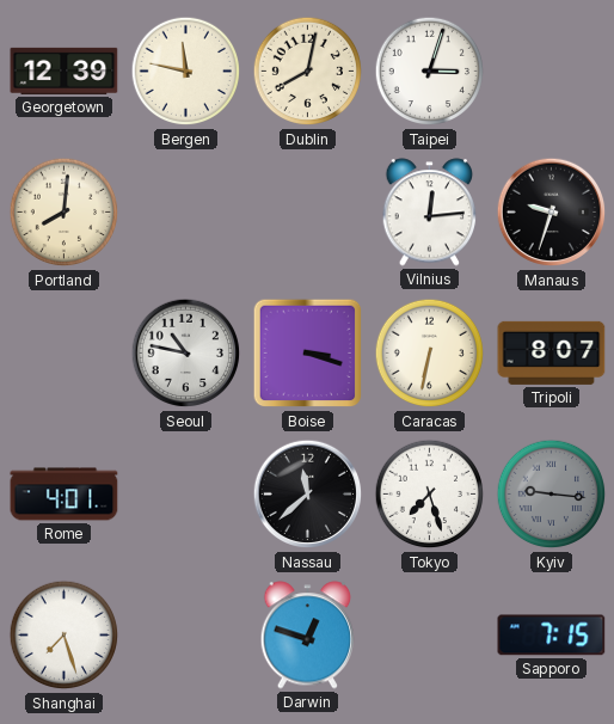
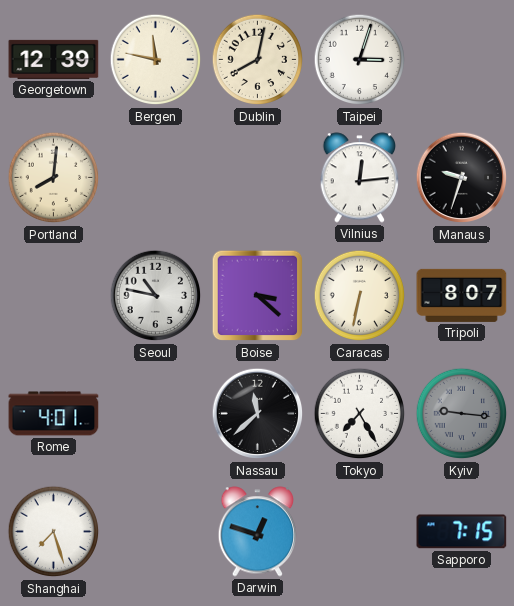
Boise: 3:18 -> 3:22 (258, 296)
Tokyo: 7:27 -> 7:25 (360, 414)
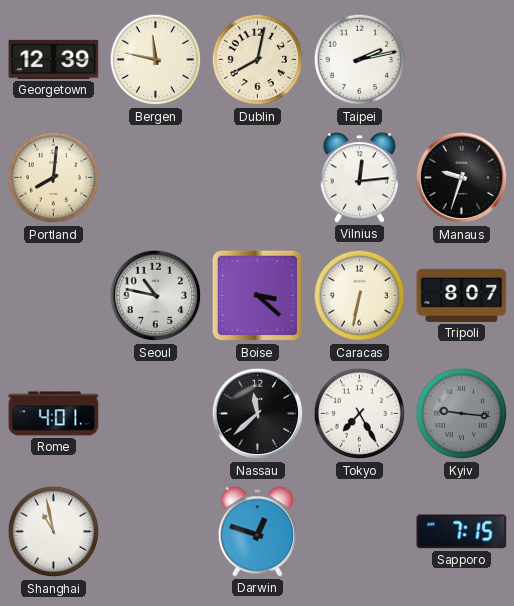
Taipei: 3:03 -> 2:13 (360, 60)
Shanghai: 7:27 -> 10:58 (54, 532)
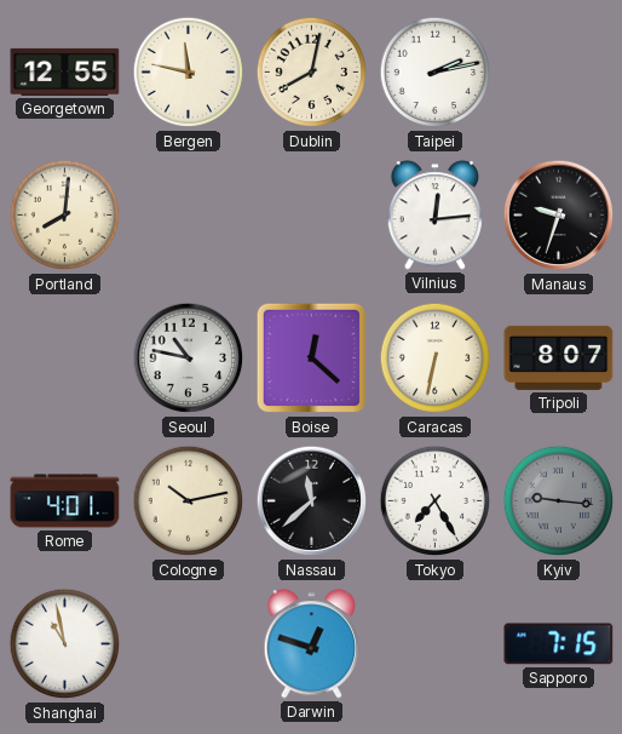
Georgetown: 12:39 -> 12:55 (65, 71)
Boise: 3:22 -> 12:22 (312, 359)
Cologne: none -> 10:13 (189, 501)
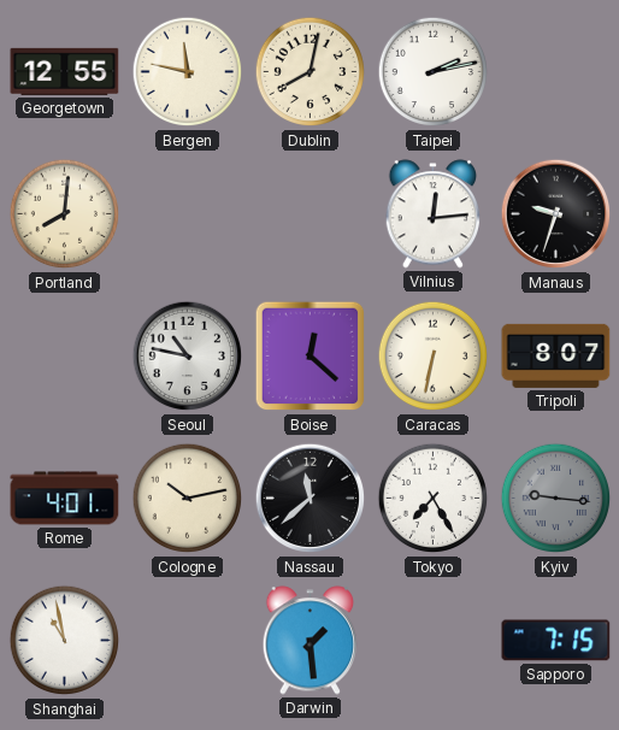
Darwin: 12:48 -> 1:29 (311, 641)
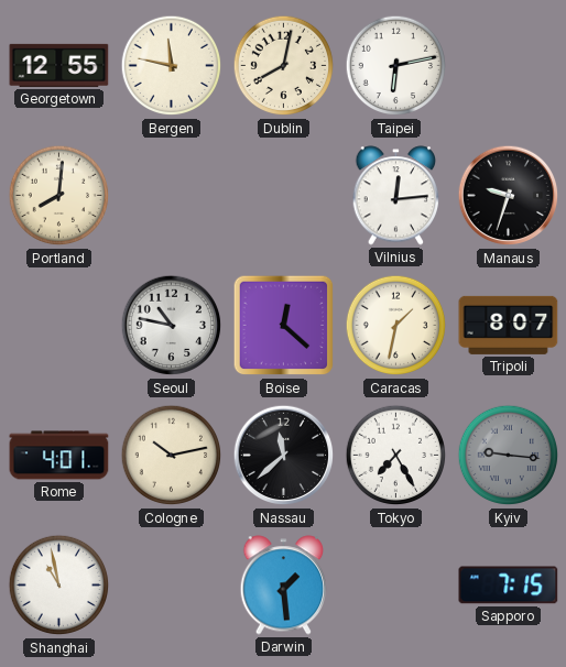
Taipei: 2:13 -> 6:13 (396, 66)
Caracas: 6:32 -> 1:32 (396, 326)
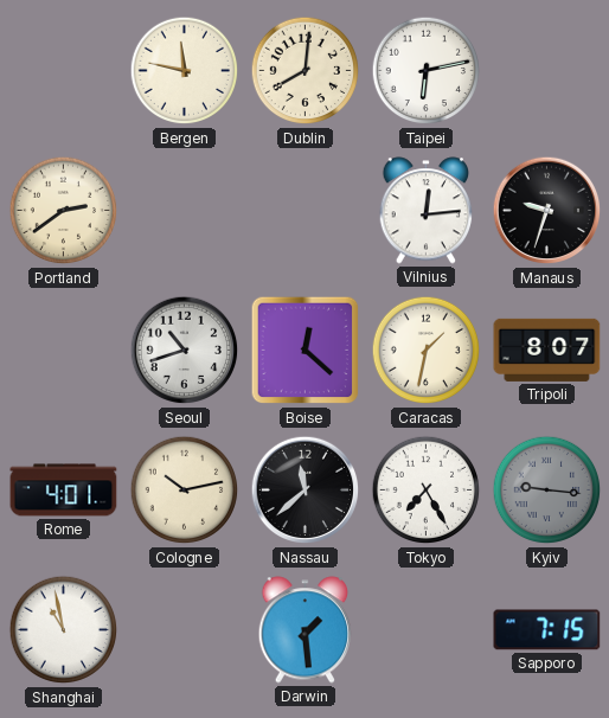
Georgetown: 12:55 -> none (59, 65)
Dublin: 8:02 -> 8:01 (306, 71)
Portland: 8:01 -> 2:39 (64, 211)
Seoul: 10:47 -> 10:42 (185, 351)
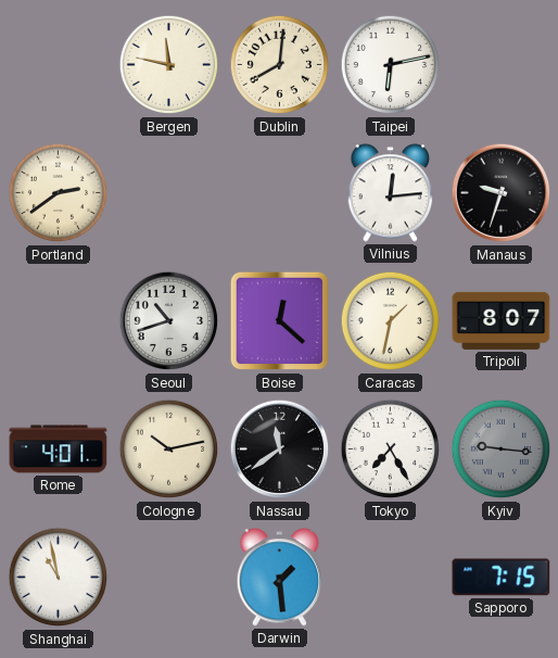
Nassau: 11:38 -> 11:39 (280, 450)
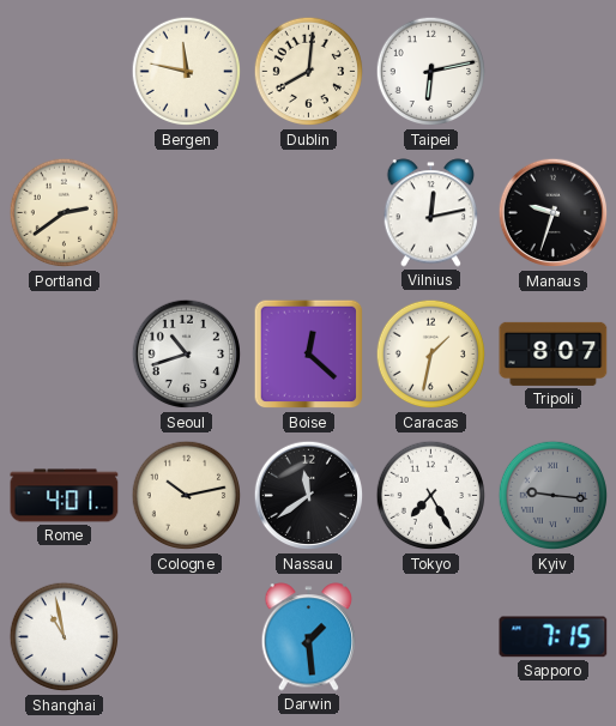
Vilnius: 12:14 -> 12:13 (431, 213)
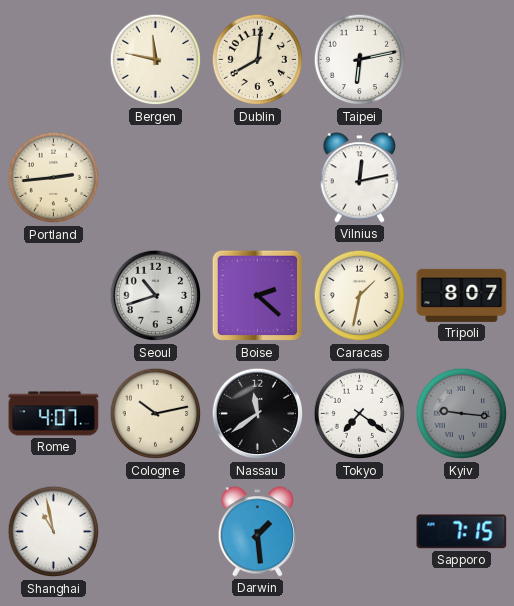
Portland: 2:39 -> 2:44 (54, 178)
Manaus: 9:33 -> none (554, 213)
Boise: 12:22 -> 2:22 (258, 296)
Rome: 4:01 -> 4:07 (54, 414)
Tokyo: 7:25 -> 7:21 (360, 414)
